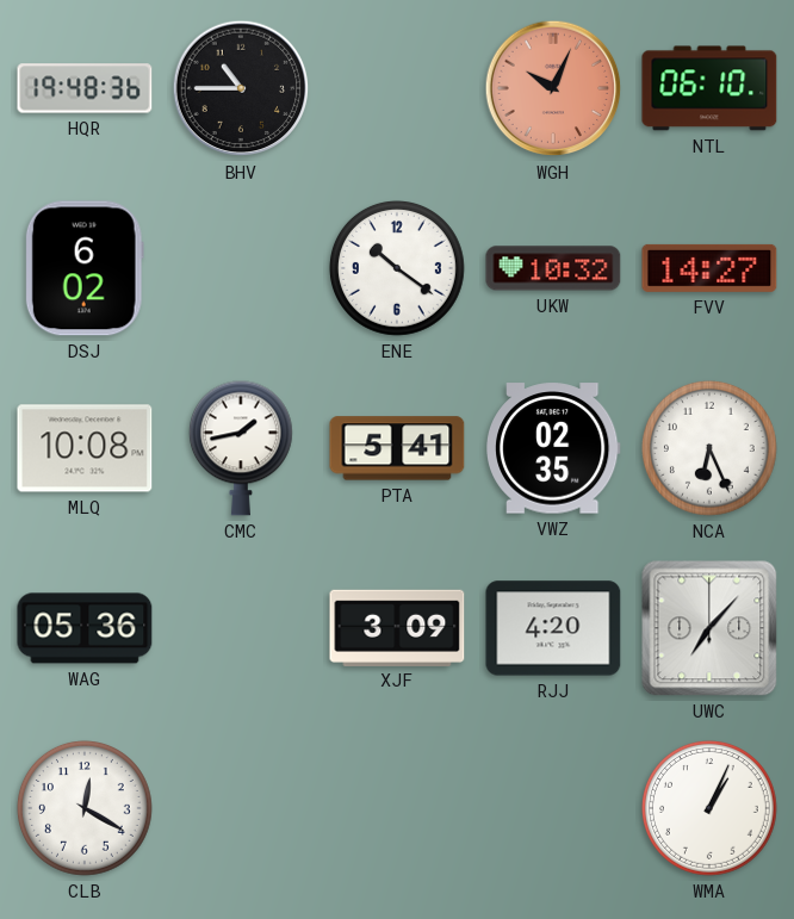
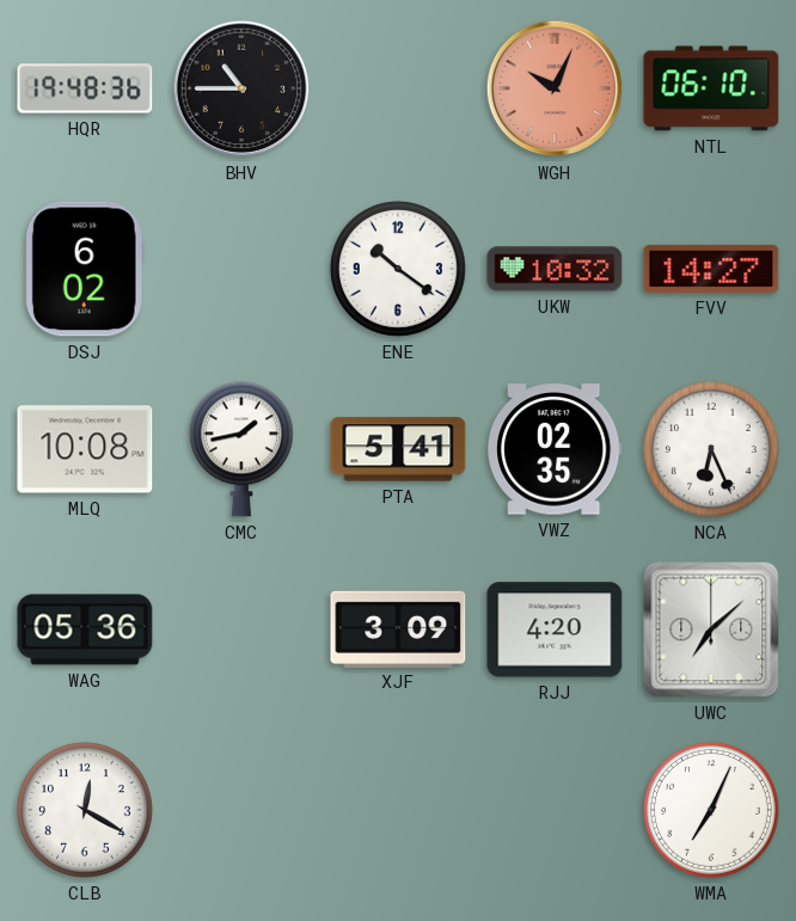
UWC: 7:07 -> 7:08 (711, 630)
WMA: 1:04 -> 7:04 (711, 810)
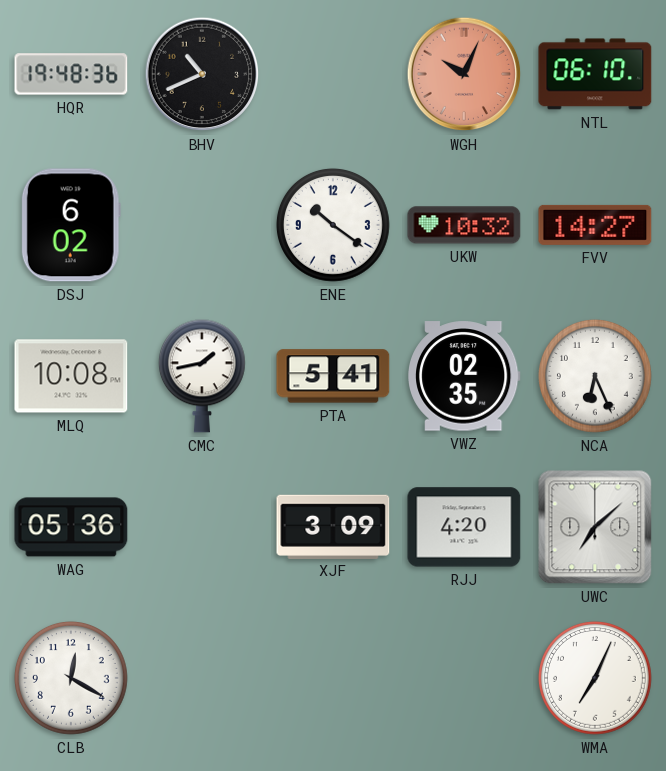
BHV: 10:45 -> 10:41 (202, 74)
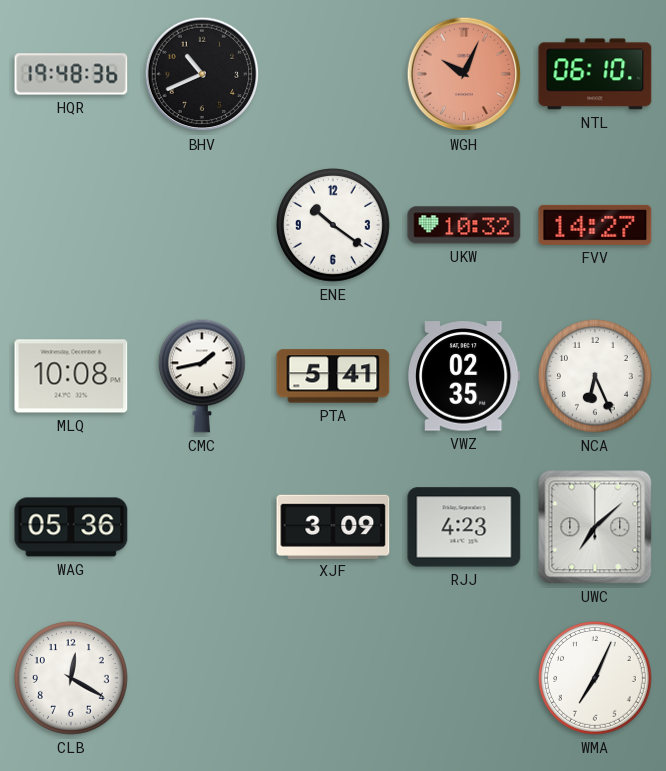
DSJ: 6:02 -> none (71, 225)
RJJ: 4:20 -> 4:23 (464, 527)
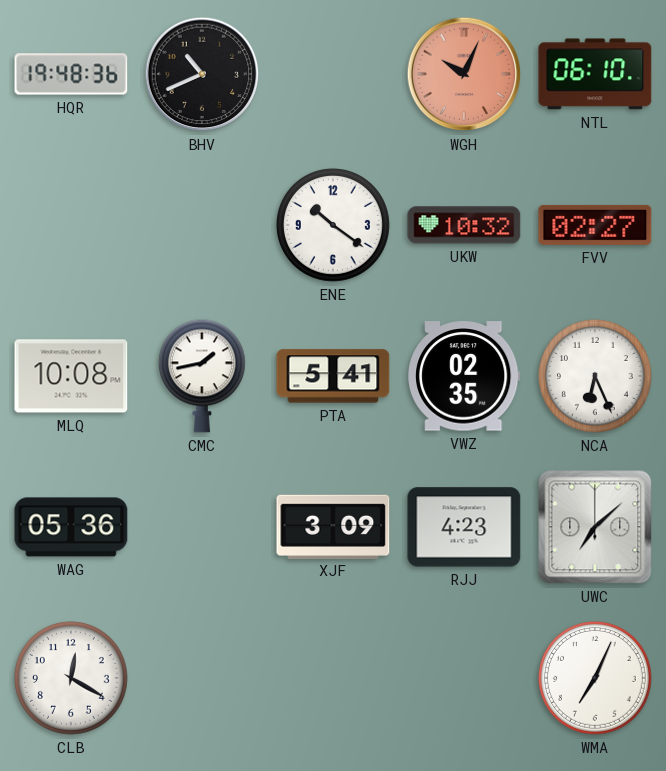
FVV: 14:27 -> 02:27 (595, 225)
